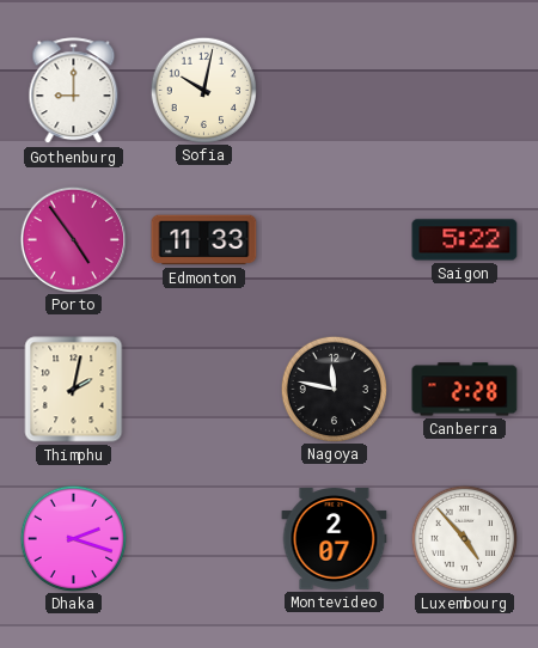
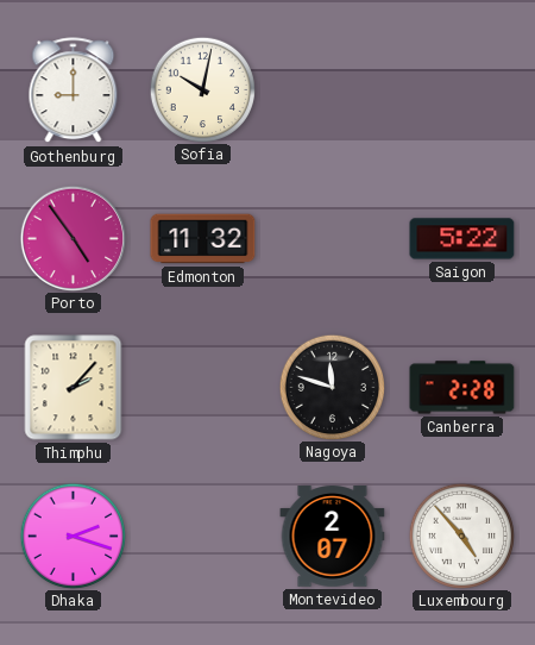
Edmonton: 11:33 -> 11:32 (203, 239)
Thimphu: 2:02 -> 2:07 (74, 388)
Nagoya: 11:47 -> 11:48 (332, 387)
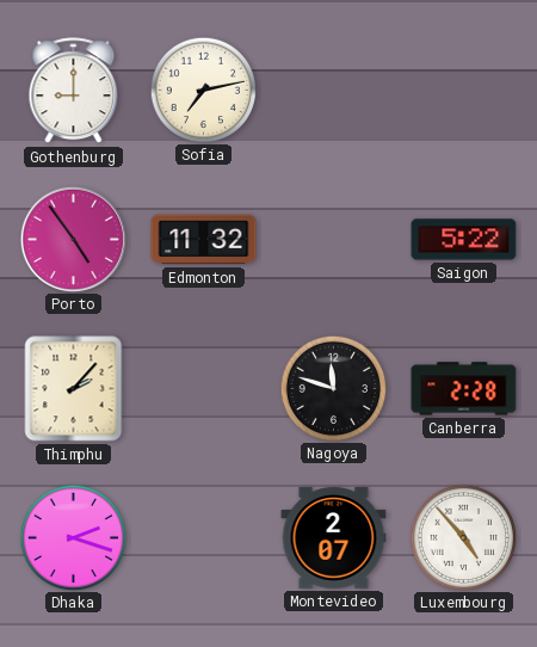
Sofia: 10:02 -> 7:13 (203, 90)
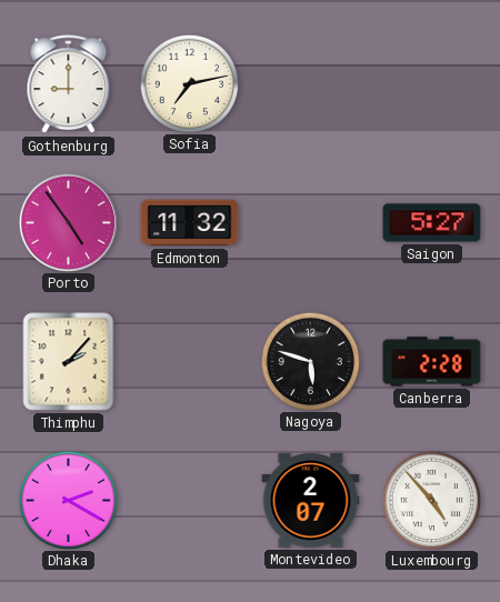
Saigon: 5:22 -> 5:27 (432, 223)
Nagoya: 11:48 -> 5:48 (310, 361)
Dhaka: 2:18 -> 2:20 (68, 500)
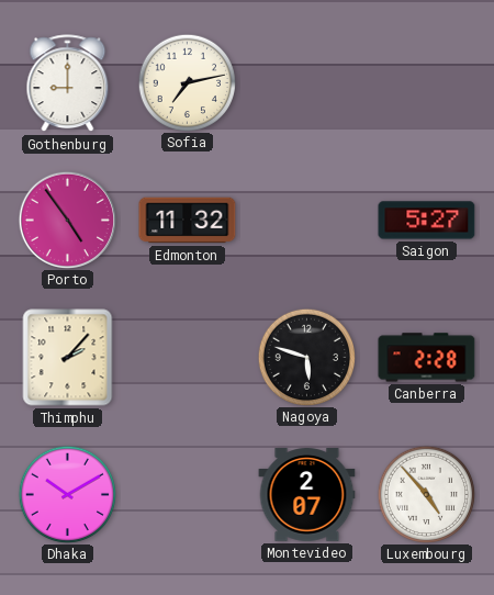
Dhaka: 2:20 -> 10:10 (67, 494)
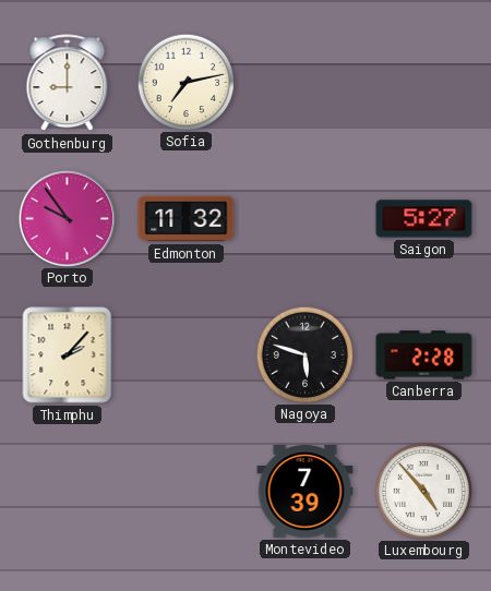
Porto: 4:54 -> 9:54 (67, 218)
Dhaka: 10:10 -> none (67, 494)
Montevideo: 2:07 -> 7:39 (306, 492)
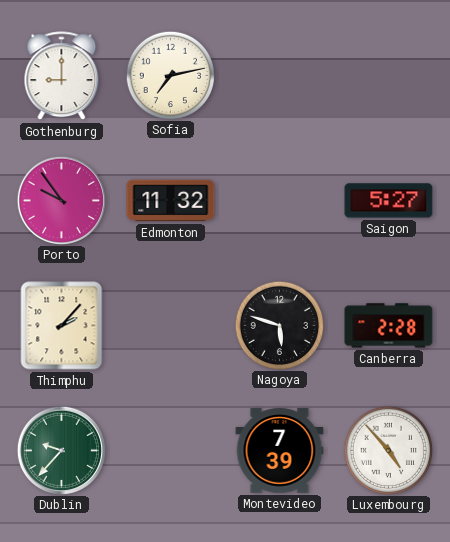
Dublin: none -> 9:37 (61, 450)
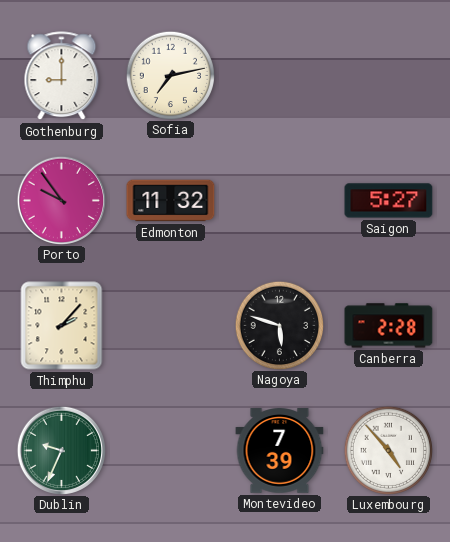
Dublin: 9:37 -> 9:34 (61, 450)
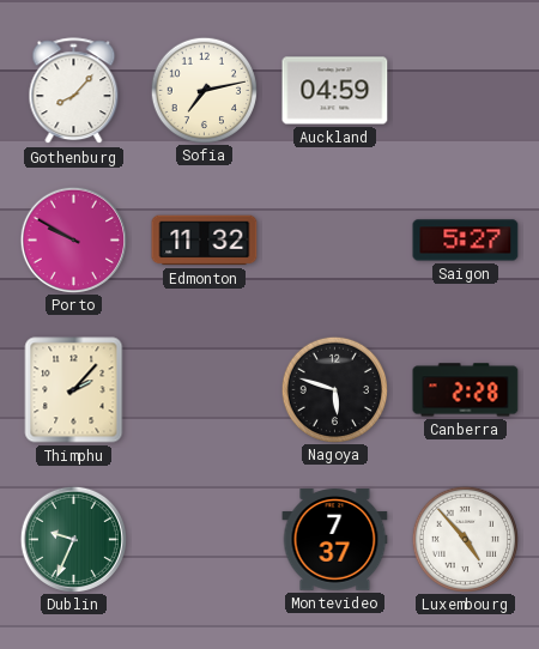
Gothenburg: 9:00 -> 8:07 (74, 91)
Auckland: none -> 04:59 (335, 91)
Porto: 9:54 -> 9:50 (73, 239)
Montevideo: 7:39 -> 7:37 (335, 540)
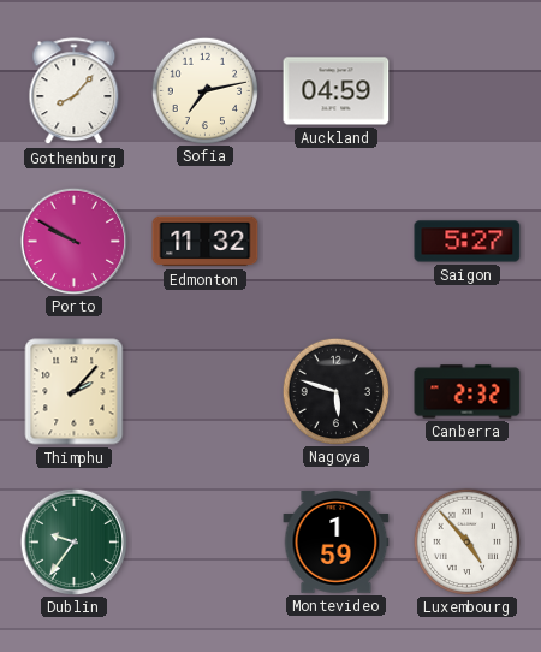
Canberra: 2:28 -> 2:32 (468, 392)
Dublin: 9:34 -> 9:36 (73, 541)
Montevideo: 7:37 -> 1:59 (337, 543)
